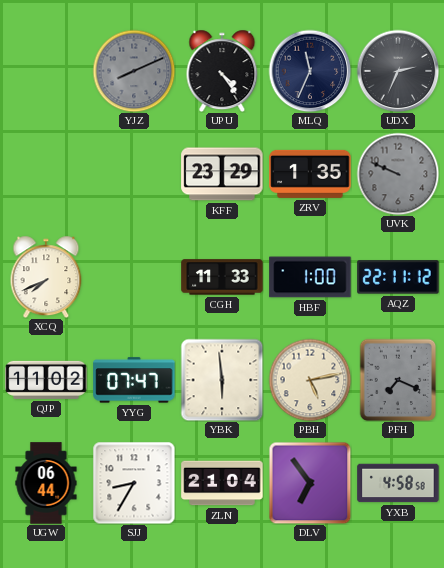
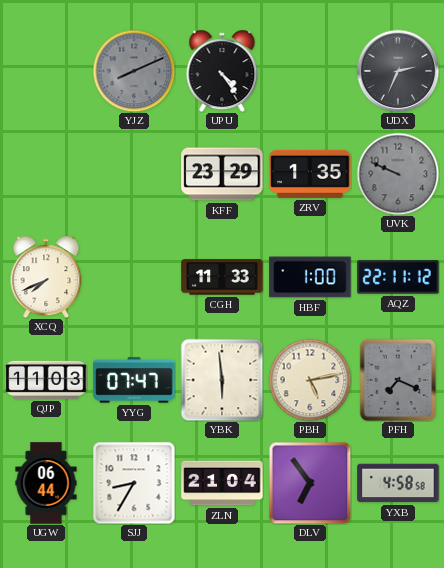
MLQ: 11:34 -> none (310, 71)
QJP: 11:02 -> 11:03 (46, 380)
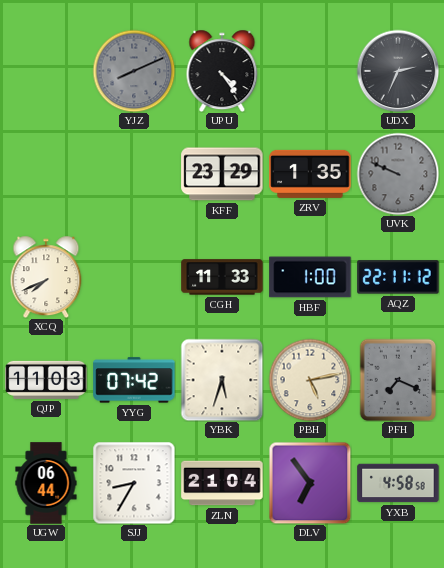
YYG: 07:47 -> 07:42 (134, 380)
YBK: 5:59 -> 5:33 (222, 380)
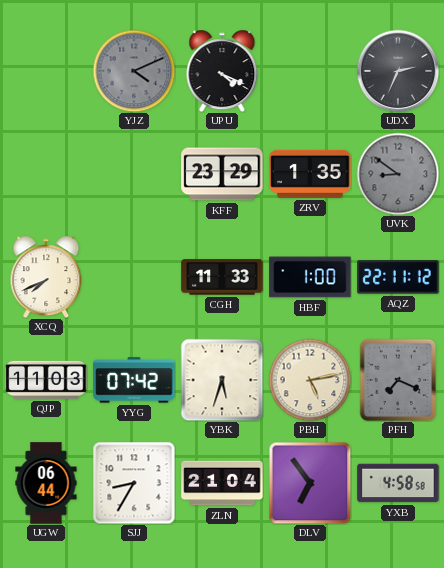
YJZ: 8:11 -> 4:11 (134, 71)
UPU: 4:24 -> 4:19 (222, 71)
UVK: 9:49 -> 8:51 (398, 174)
